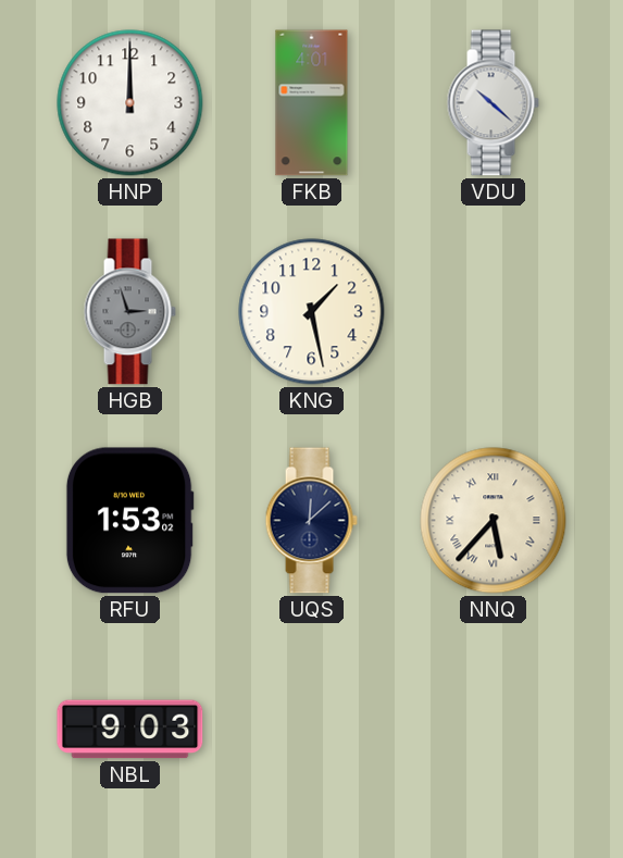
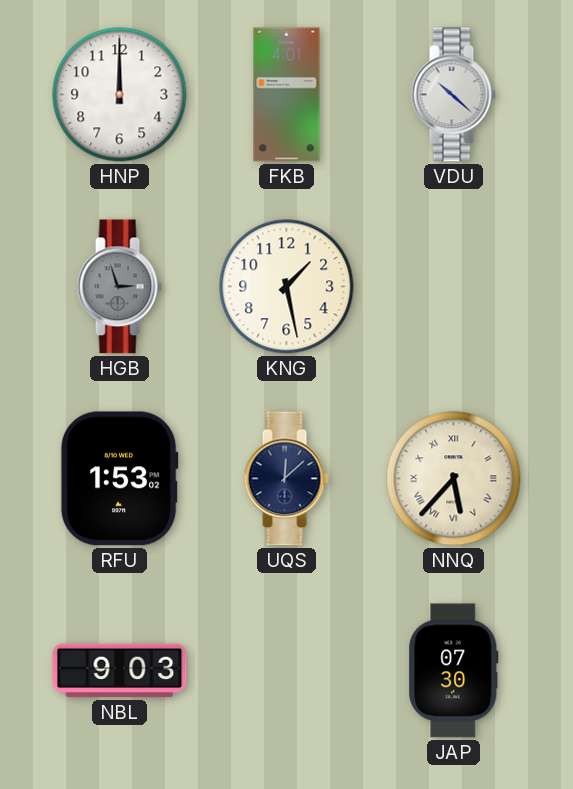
JAP: none -> 07:30 (454, 671)
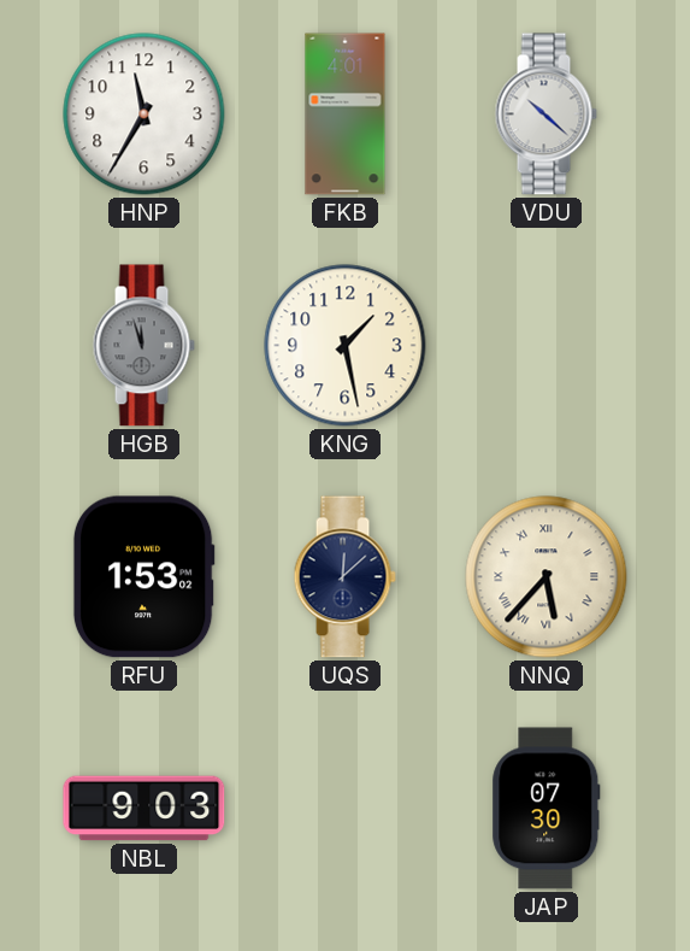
HNP: 12:00 -> 11:35 (145, 115)
HGB: 2:57 -> 11:57 (143, 346)
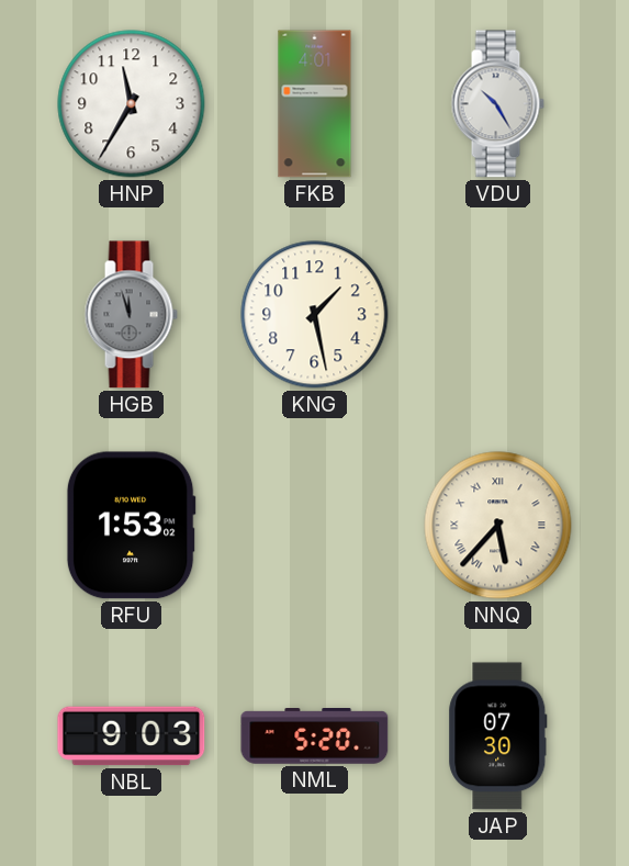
VDU: 10:22 -> 10:25 (497, 104)
UQS: 12:08 -> none (344, 577)
NML: none -> 5:20 (315, 736)
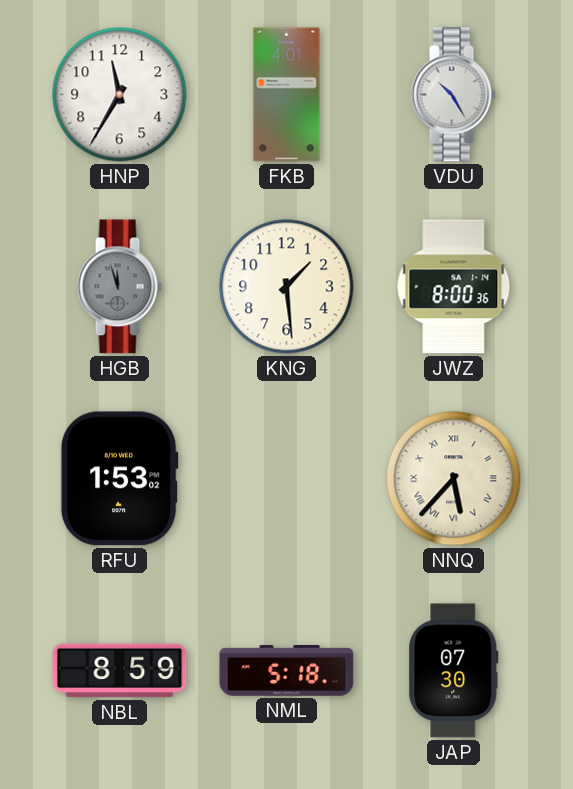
KNG: 1:28 -> 1:29 (287, 287)
JWZ: none -> 8:00 (454, 287)
NBL: 9:03 -> 8:59 (120, 671)
NML: 5:20 -> 5:18 (287, 671)
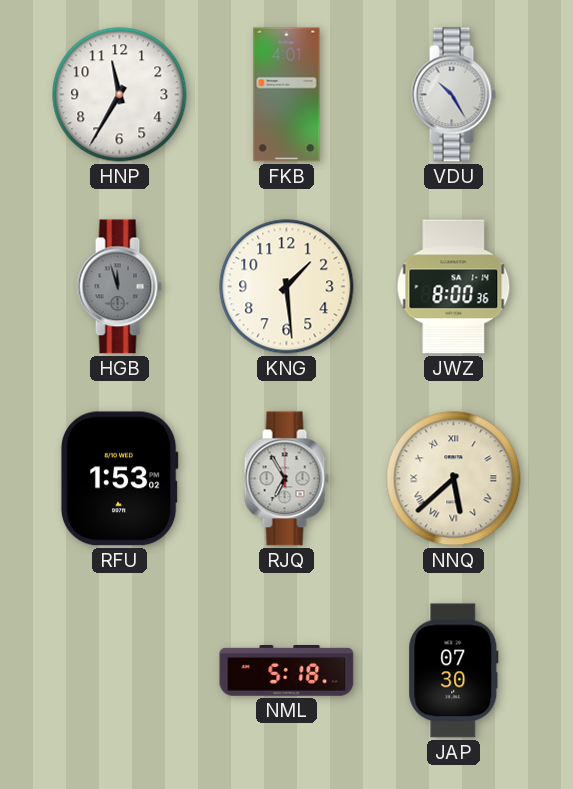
RJQ: none -> 6:55 (286, 479)
NNQ: 5:37 -> 5:38 (454, 479)
NBL: 8:59 -> none (120, 671)
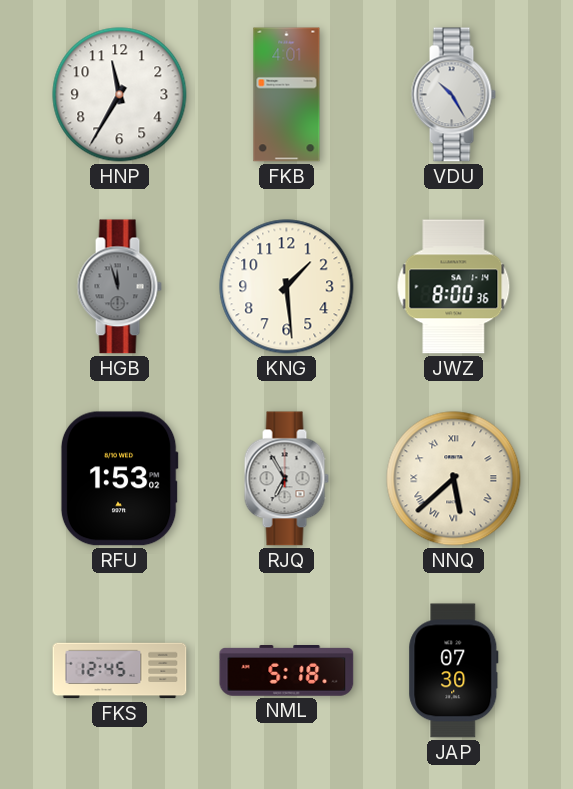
FKS: none -> 12:45 (120, 671)
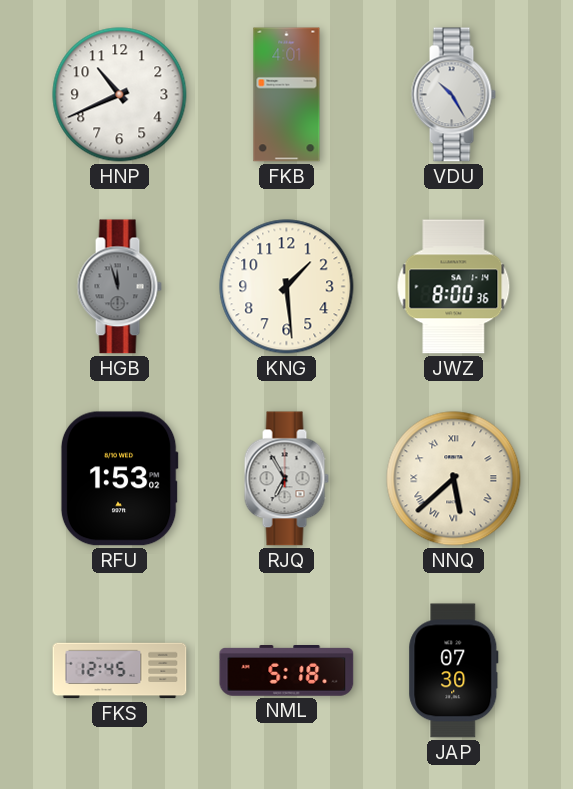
HNP: 11:35 -> 10:41 (120, 95)
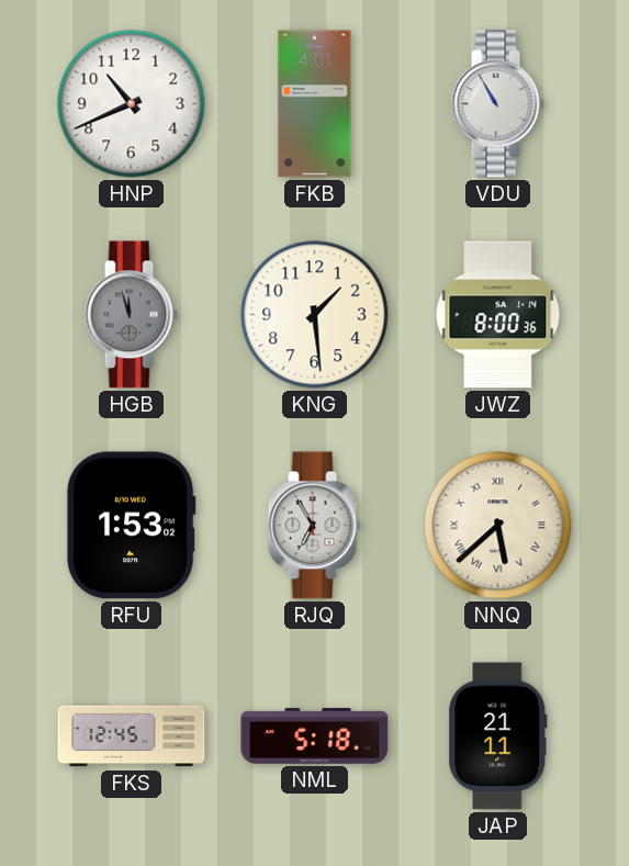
VDU: 10:25 -> 10:55 (497, 104)
JAP: 07:30 -> 21:11 (498, 736)
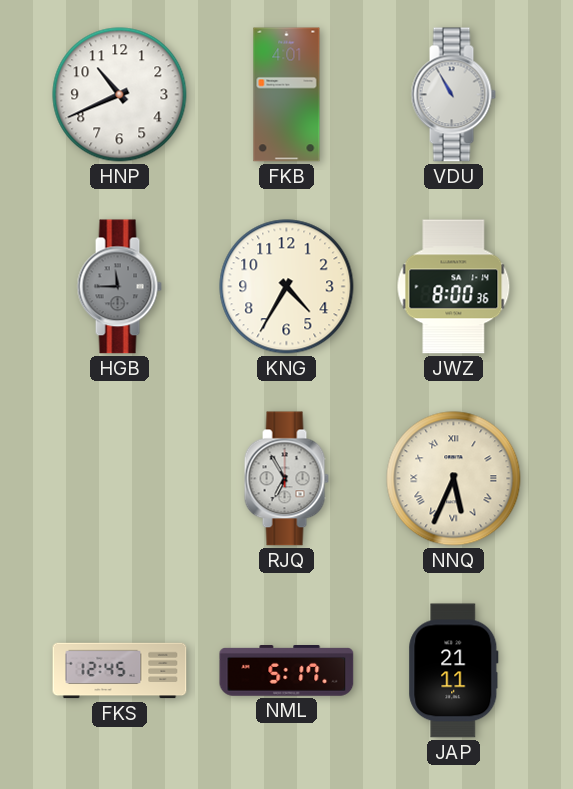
HGB: 11:57 -> 11:45 (119, 287)
KNG: 1:29 -> 4:35 (287, 287)
RFU: 1:53 -> none (131, 526)
NNQ: 5:38 -> 5:34 (454, 479)
NML: 5:18 -> 5:17 (287, 671)
